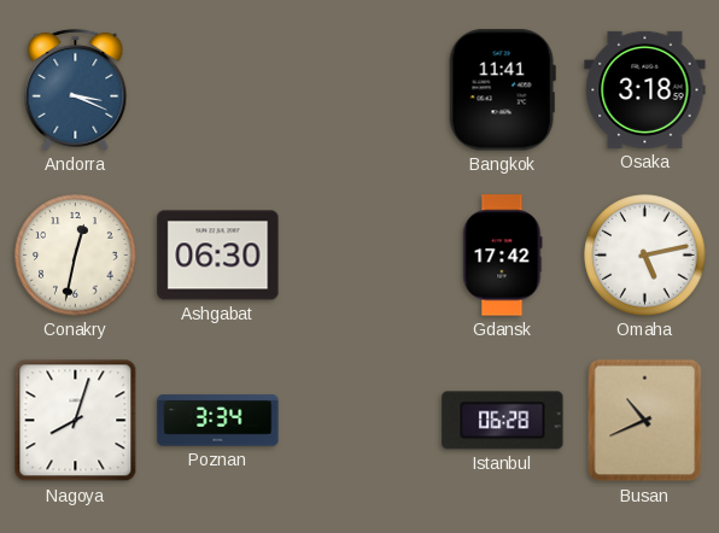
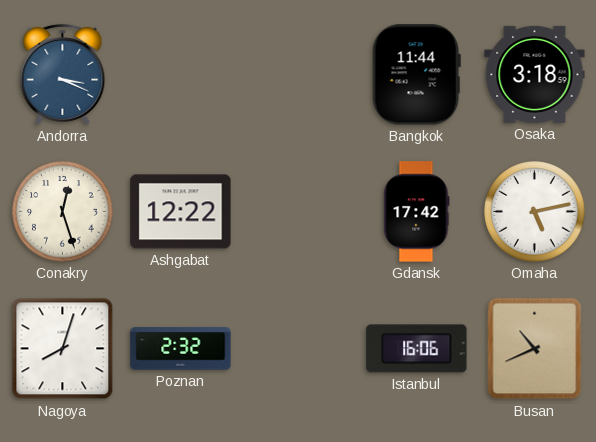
Bangkok: 11:41 -> 11:44 (416, 75)
Conakry: 12:32 -> 12:27 (63, 212)
Ashgabat: 06:30 -> 12:22 (181, 212)
Poznan: 3:34 -> 2:32 (181, 349)
Istanbul: 06:28 -> 16:06 (417, 349)
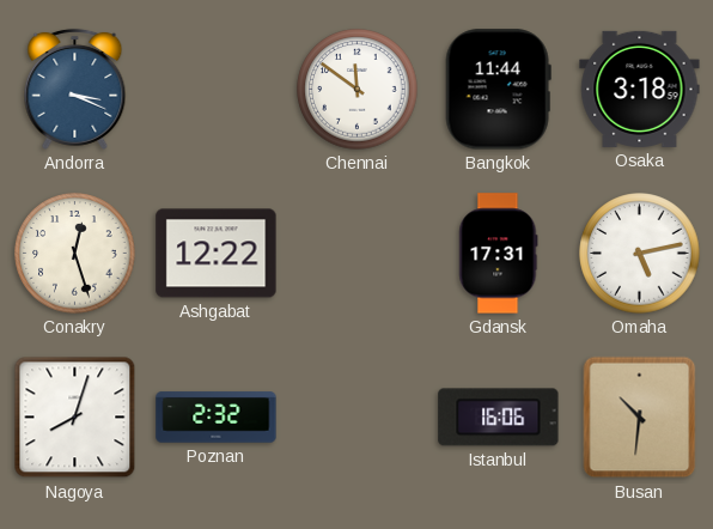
Chennai: none -> 11:51 (358, 90)
Gdansk: 17:42 -> 17:31 (499, 254)
Busan: 10:41 -> 10:31 (640, 418)
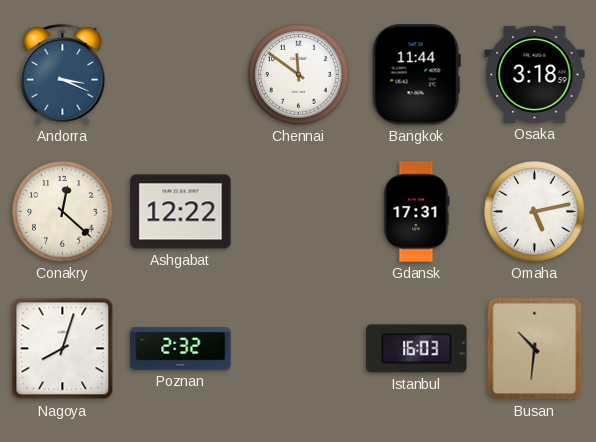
Conakry: 12:27 -> 12:22 (63, 212)
Istanbul: 16:06 -> 16:03 (417, 349)
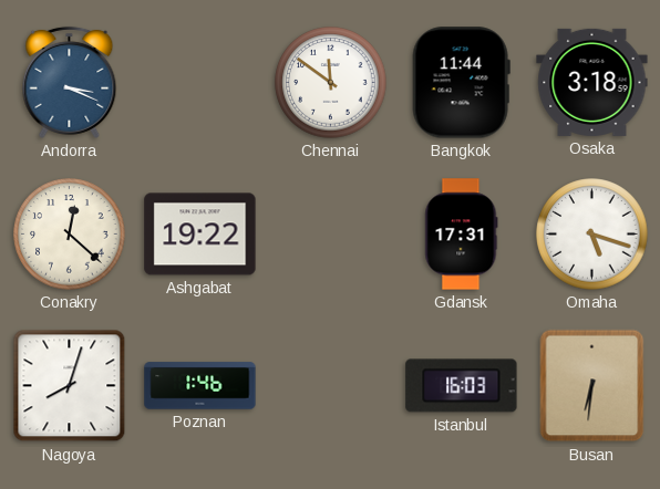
Ashgabat: 12:22 -> 19:22 (200, 235)
Omaha: 5:13 -> 5:18 (592, 235)
Poznan: 2:32 -> 1:46 (200, 386)
Busan: 10:31 -> 6:31 (592, 386)
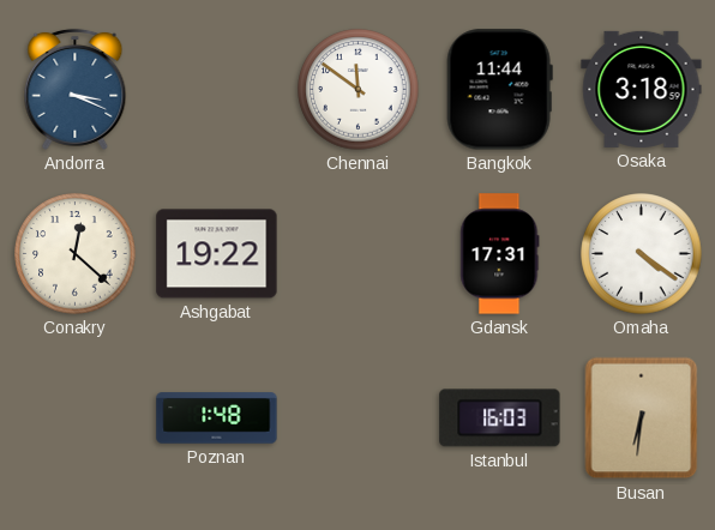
Omaha: 5:18 -> 4:21 (642, 254)
Nagoya: 8:03 -> none (70, 386)
Poznan: 1:46 -> 1:48 (217, 418)
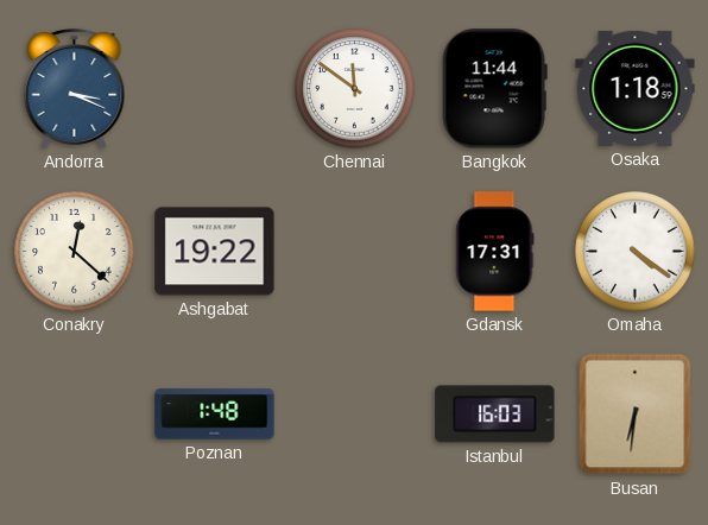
Osaka: 3:18 -> 1:18 (636, 88)
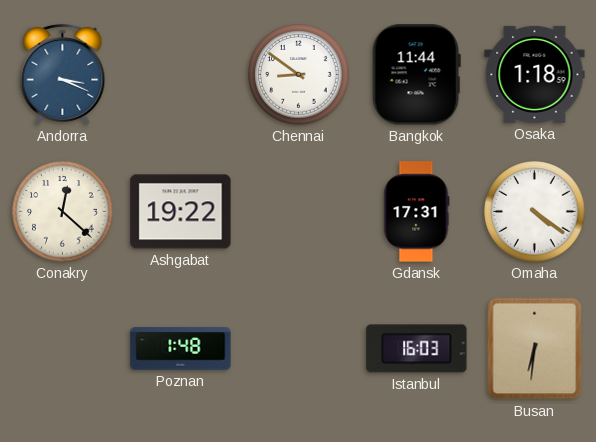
Chennai: 11:51 -> 8:51 (299, 75)
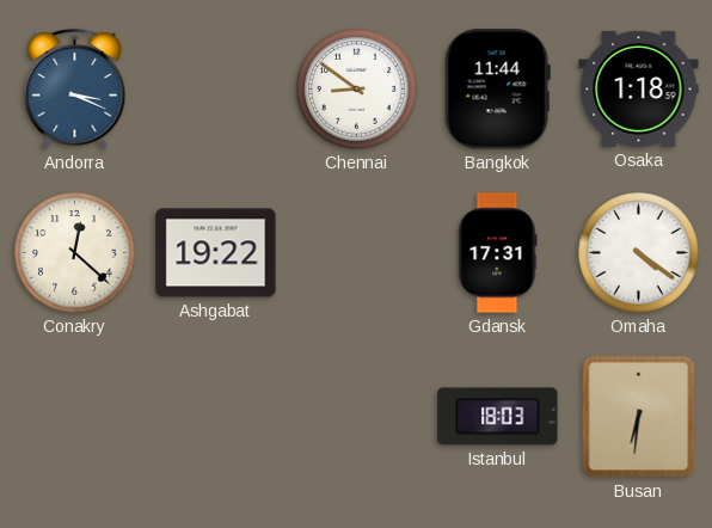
Poznan: 1:48 -> none (181, 349)
Istanbul: 16:03 -> 18:03 (498, 417)
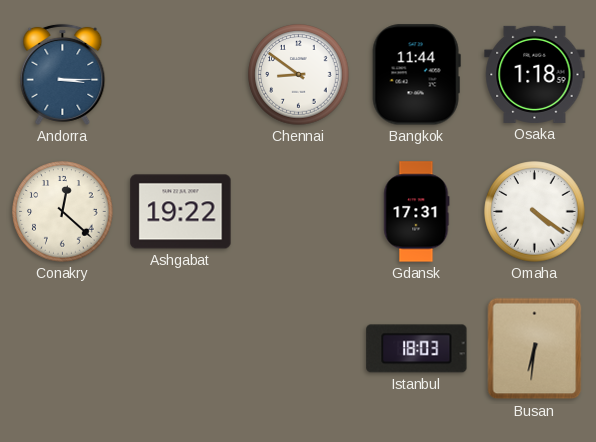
Andorra: 3:19 -> 3:15 (63, 74)
